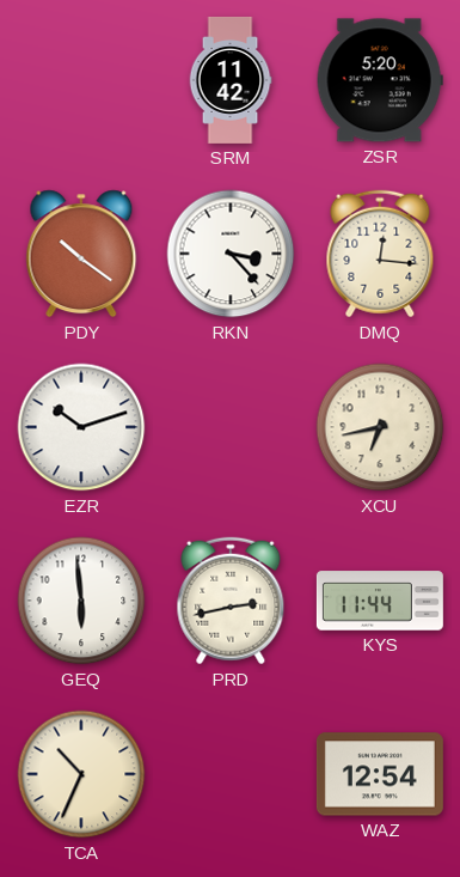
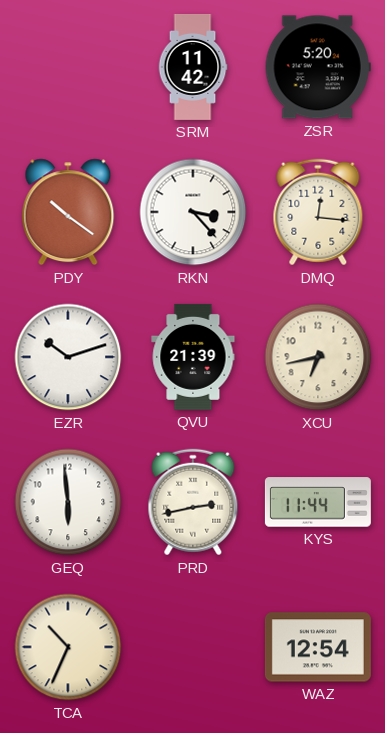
QVU: none -> 21:39 (193, 357)
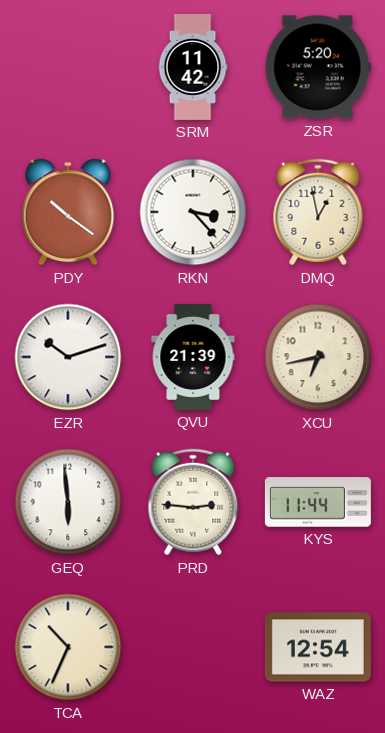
DMQ: 12:16 -> 12:58 (318, 212)
PRD: 2:43 -> 2:46 (193, 502)
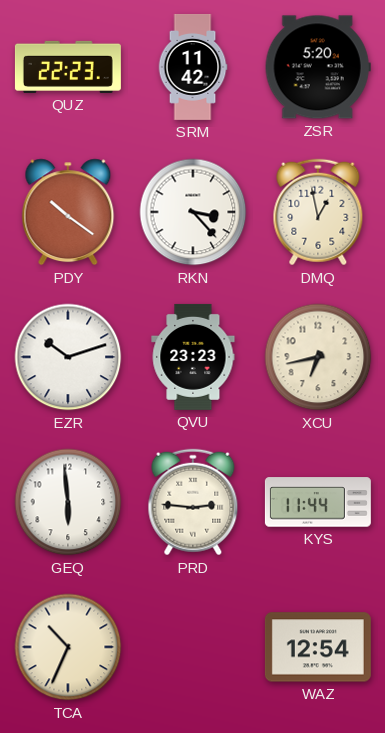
QUZ: none -> 22:23 (68, 67)
QVU: 21:39 -> 23:23 (193, 357)
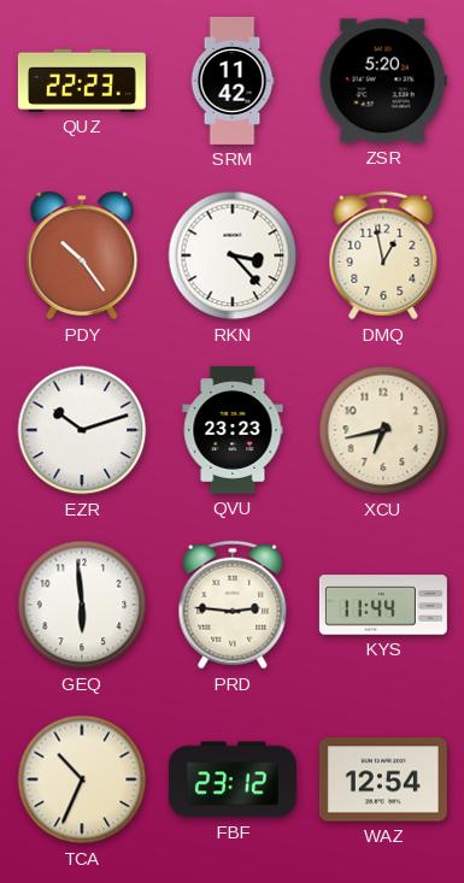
PDY: 10:21 -> 10:24 (82, 255)
FBF: none -> 23:12 (233, 779)
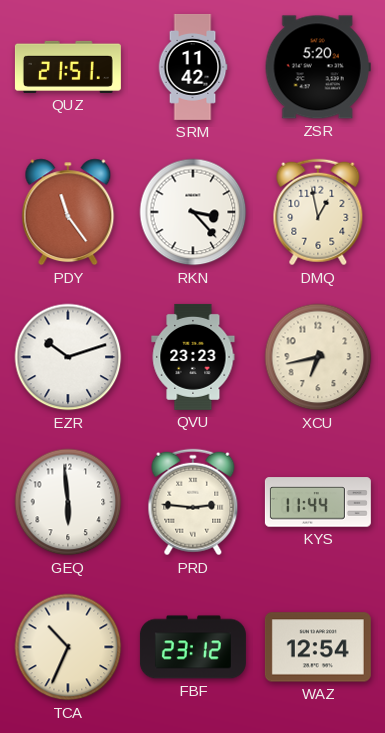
QUZ: 22:23 -> 21:51 (68, 67)
PDY: 10:24 -> 11:24 (68, 212)
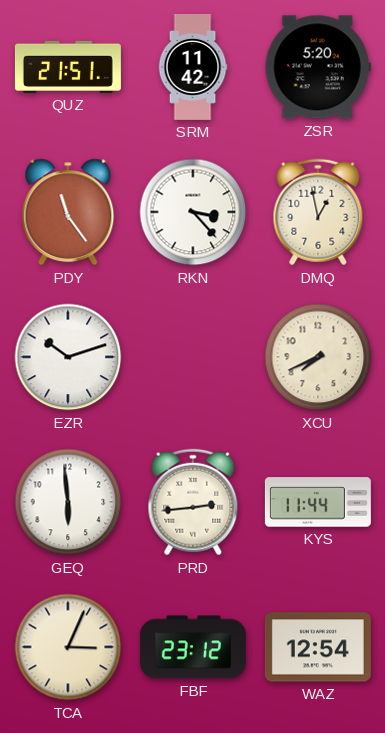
QVU: 23:23 -> none (193, 357)
XCU: 6:43 -> 7:41 (318, 357)
PRD: 2:46 -> 2:44 (193, 502)
TCA: 10:34 -> 3:04 (68, 647)
